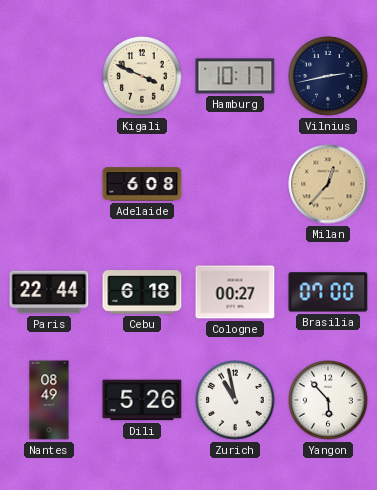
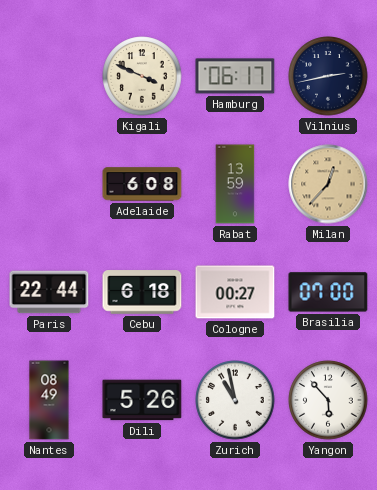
Hamburg: 10:17 -> 06:17 (235, 76)
Rabat: none -> 13:59 (235, 184)
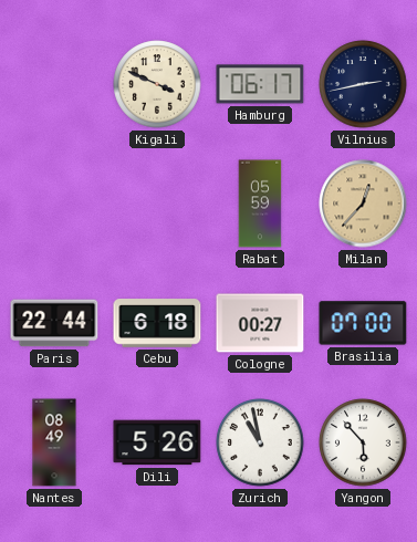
Adelaide: 6:08 -> none (142, 184)
Rabat: 13:59 -> 05:59 (260, 204)
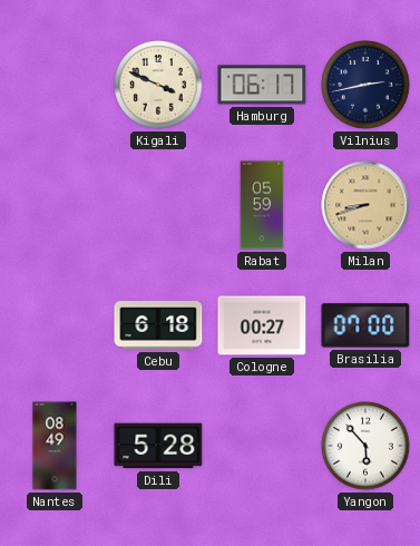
Milan: 12:37 -> 8:42 (365, 205)
Paris: 22:44 -> none (54, 323)
Dili: 5:26 -> 5:28 (158, 446)
Zurich: 10:58 -> none (260, 442)
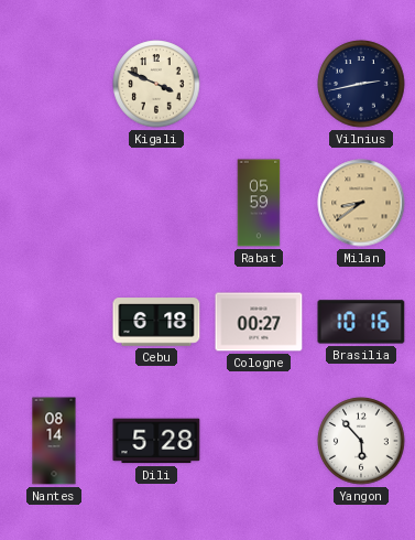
Hamburg: 06:17 -> none (262, 85)
Milan: 8:42 -> 8:39 (361, 203)
Brasilia: 07:00 -> 10:16 (361, 322)
Nantes: 08:49 -> 08:14 (54, 441)
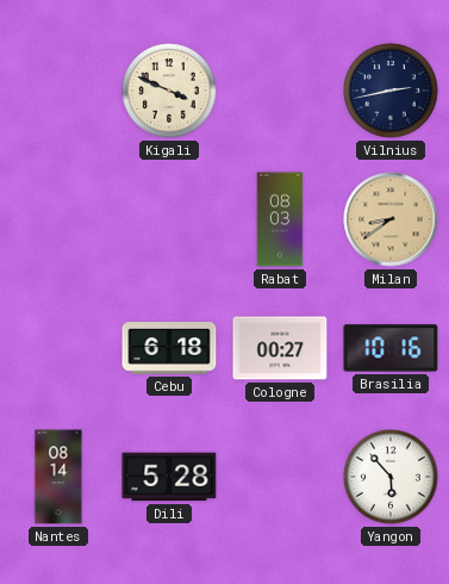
Rabat: 05:59 -> 08:03 (280, 219)
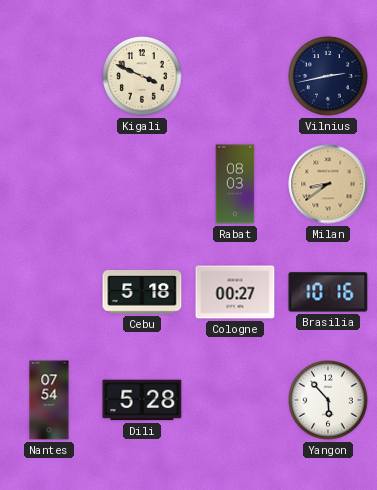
Cebu: 6:18 -> 5:18 (142, 292)
Nantes: 08:14 -> 07:54 (49, 400)
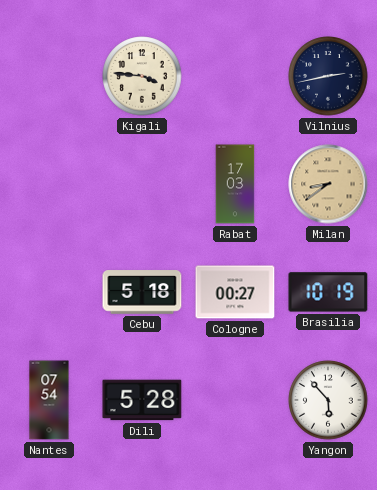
Kigali: 3:49 -> 3:46 (142, 76)
Rabat: 08:03 -> 17:03 (235, 184)
Brasilia: 10:16 -> 10:19 (328, 292)
